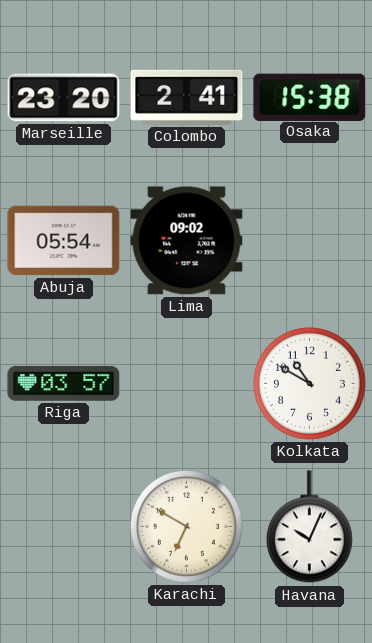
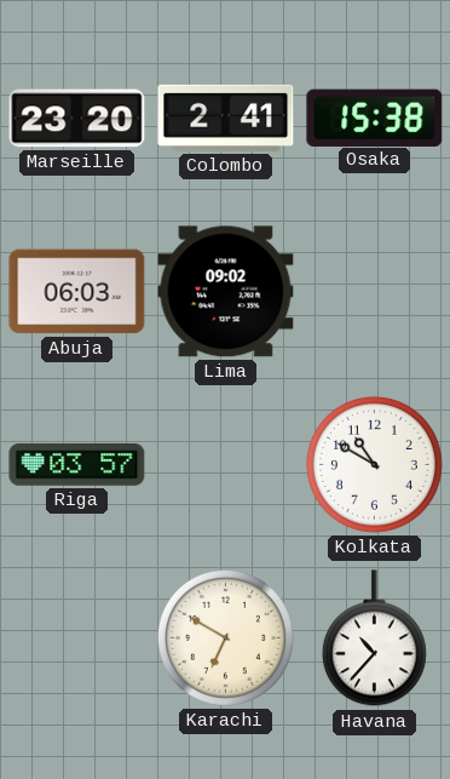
Abuja: 05:54 -> 06:03 (77, 292)
Havana: 10:04 -> 10:37 (374, 638)
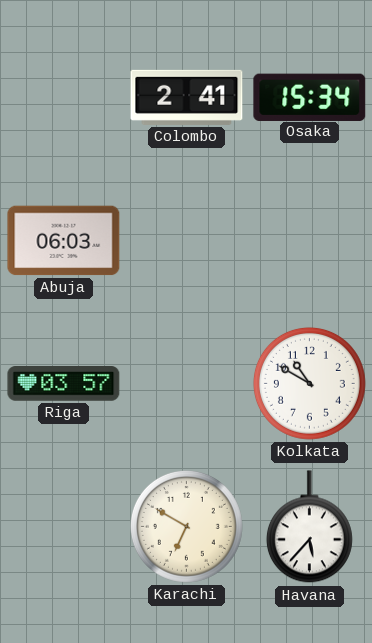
Marseille: 23:20 -> none (77, 119)
Osaka: 15:38 -> 15:34 (310, 97)
Lima: 09:02 -> none (226, 292)
Havana: 10:37 -> 5:37 (309, 527)
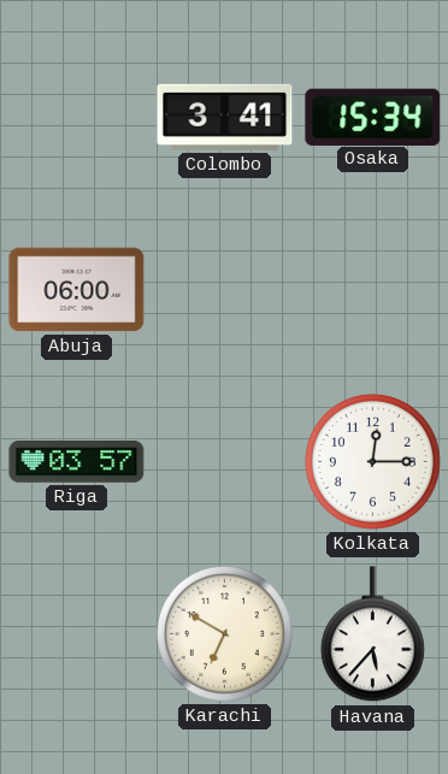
Colombo: 2:41 -> 3:41 (225, 117)
Abuja: 06:03 -> 06:00 (77, 290)
Kolkata: 10:50 -> 12:15 (372, 461)
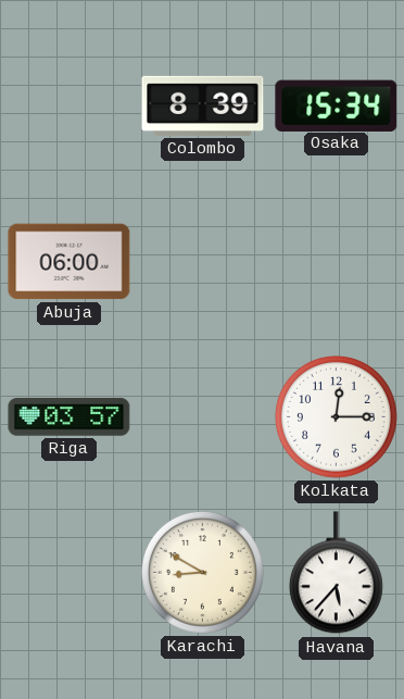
Colombo: 3:41 -> 8:39 (203, 105)
Karachi: 6:50 -> 8:50 (202, 572)
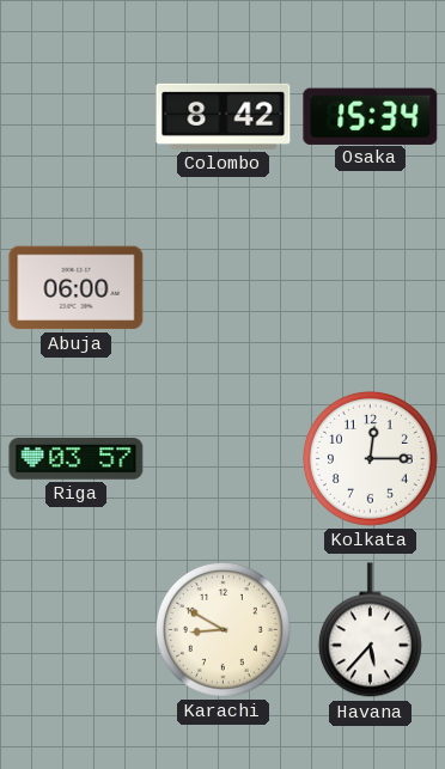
Colombo: 8:39 -> 8:42 (224, 116)
